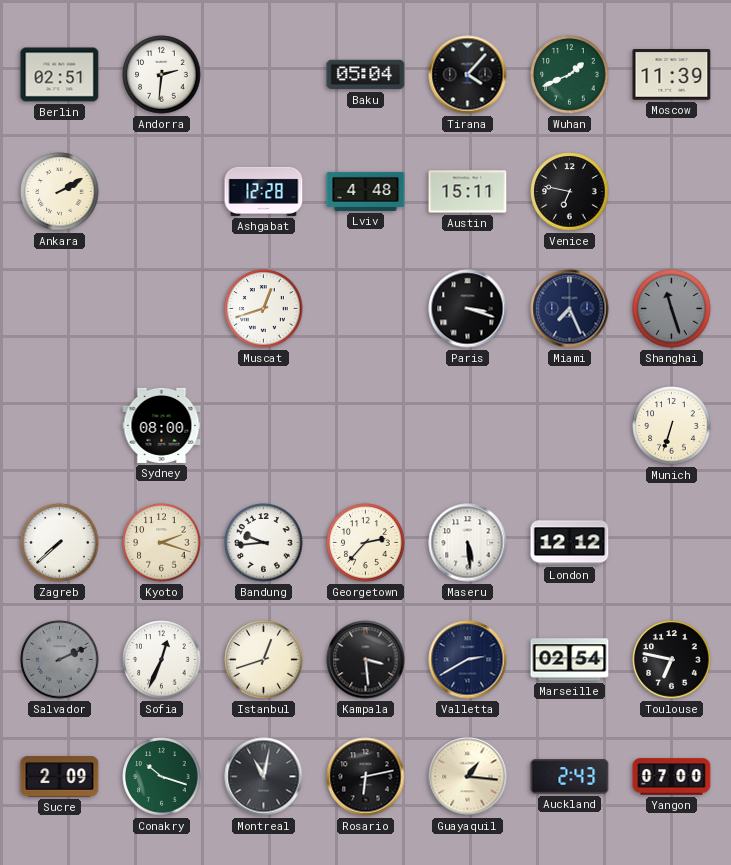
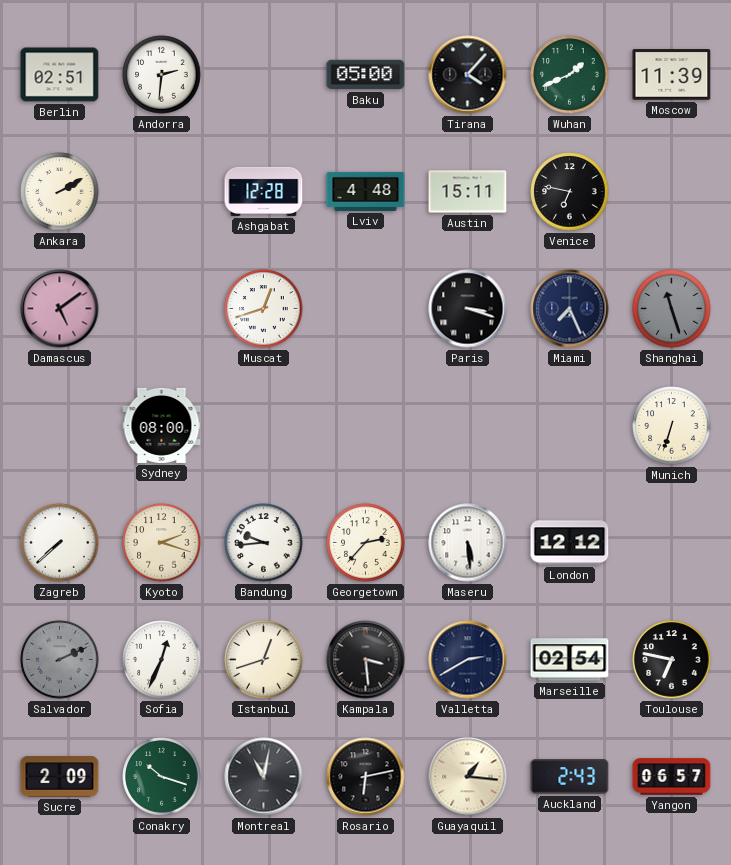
Baku: 05:04 -> 05:00 (366, 75)
Damascus: none -> 5:09 (60, 309)
Yangon: 07:00 -> 06:57 (672, 777)
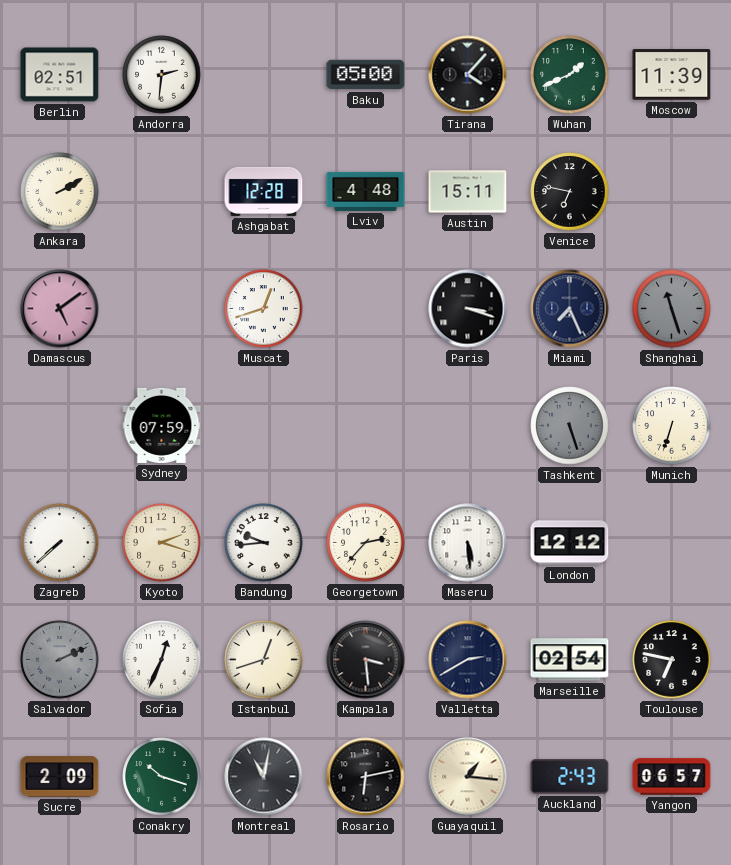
Sydney: 08:00 -> 07:59 (162, 425)
Tashkent: none -> 5:27 (570, 426)
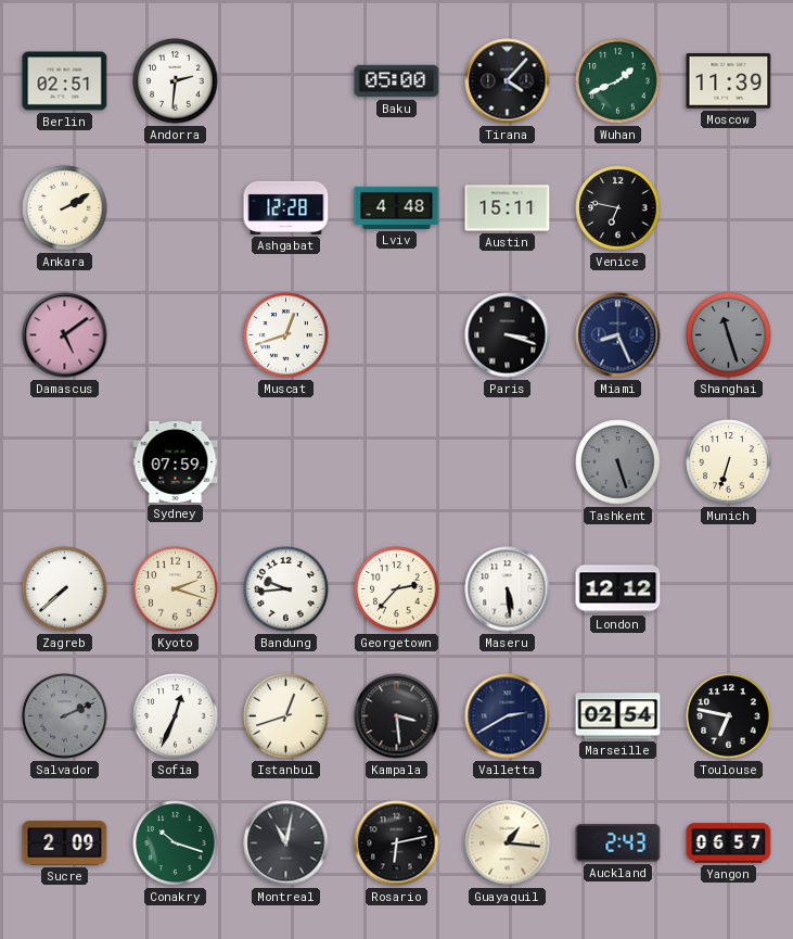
Miami: 7:26 -> 8:26 (618, 335)
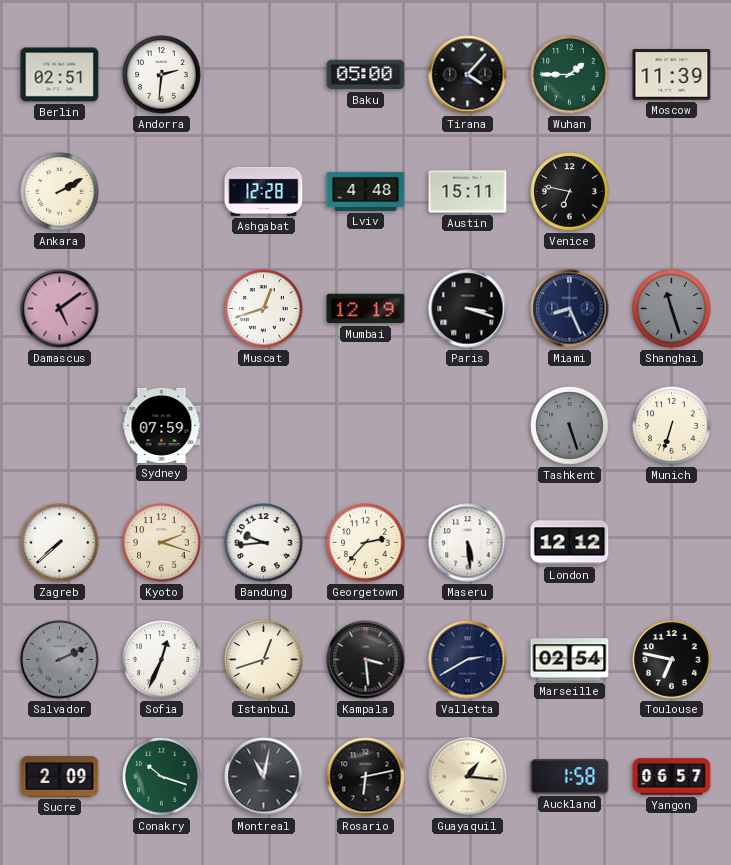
Wuhan: 1:41 -> 1:45 (570, 75)
Mumbai: none -> 12:19 (366, 309)
Auckland: 2:43 -> 1:58 (570, 777)
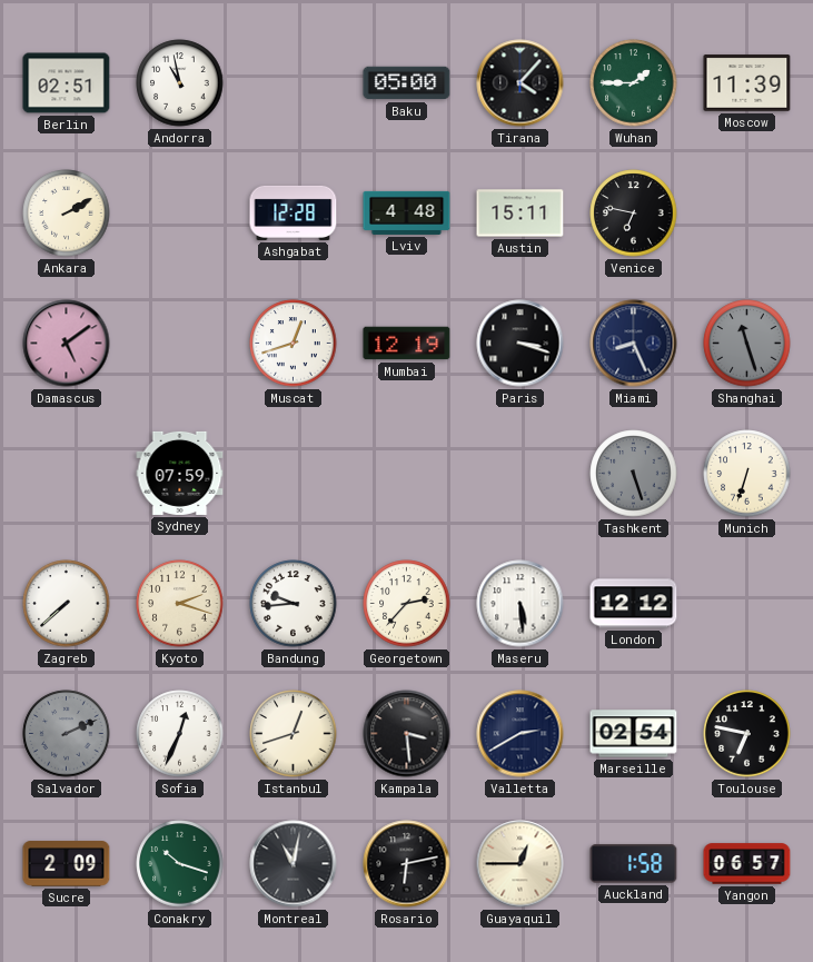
Andorra: 2:31 -> 10:58 (180, 83)
Guayaquil: 1:16 -> 12:45 (520, 864)
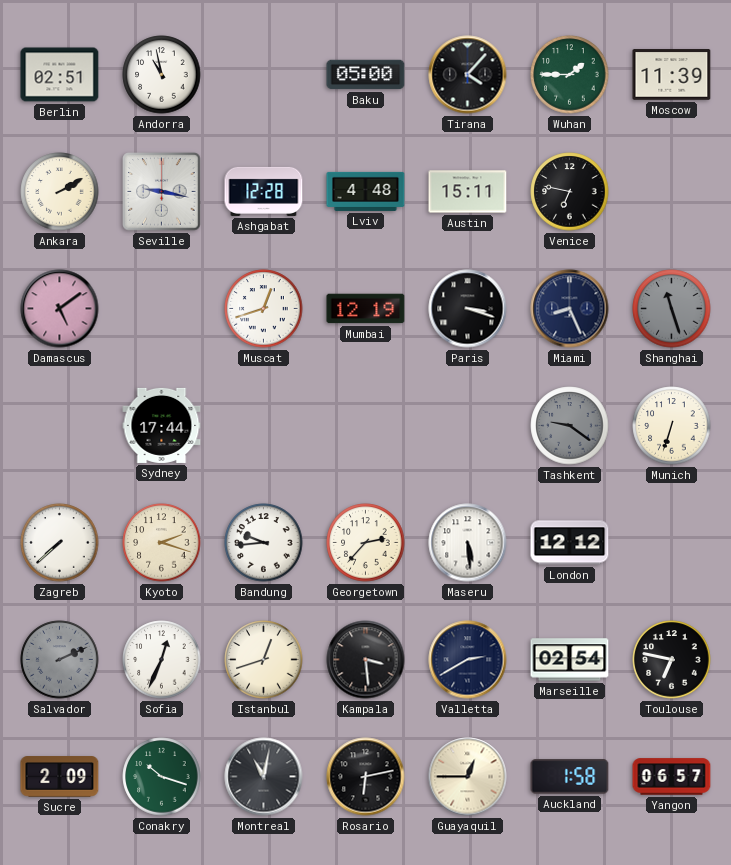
Seville: none -> 9:17 (162, 192)
Sydney: 07:59 -> 17:44 (162, 425)
Tashkent: 5:27 -> 9:21 (570, 426)
